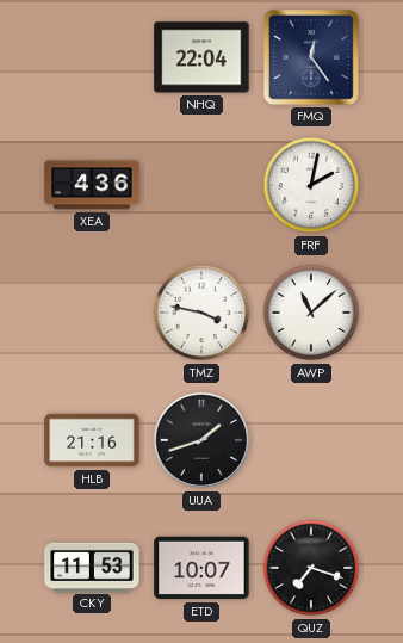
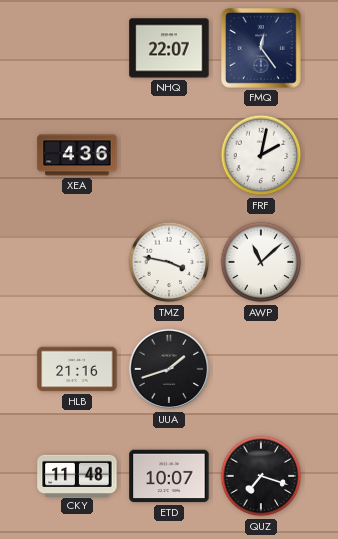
NHQ: 22:04 -> 22:07 (169, 48)
CKY: 11:53 -> 11:48 (77, 475)
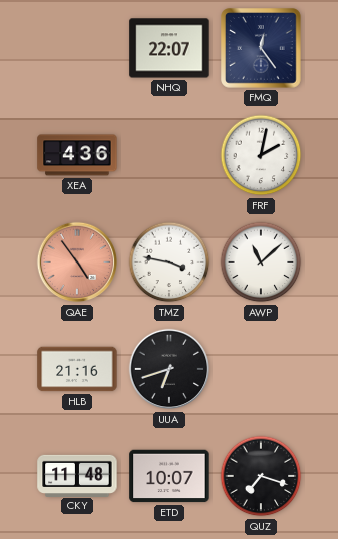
QAE: none -> 4:54 (77, 262)
UUA: 1:42 -> 6:42 (169, 369)
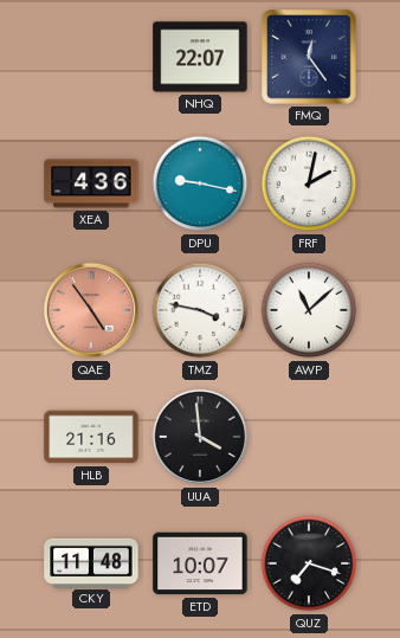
DPU: none -> 9:17 (200, 183)
UUA: 6:42 -> 3:59 (200, 437)
